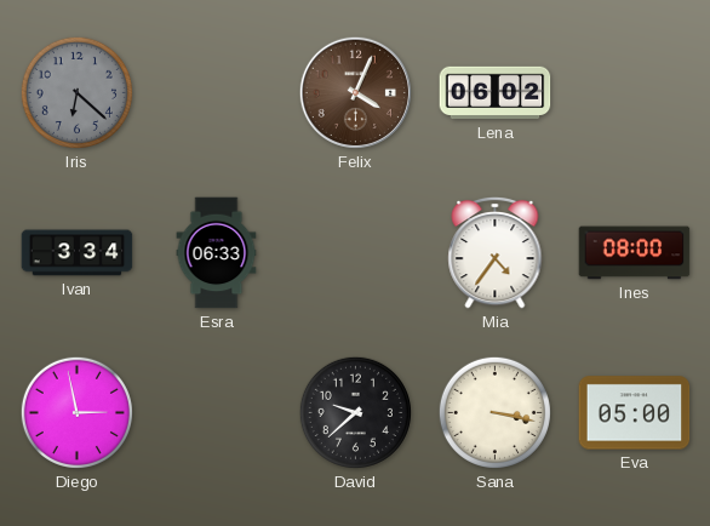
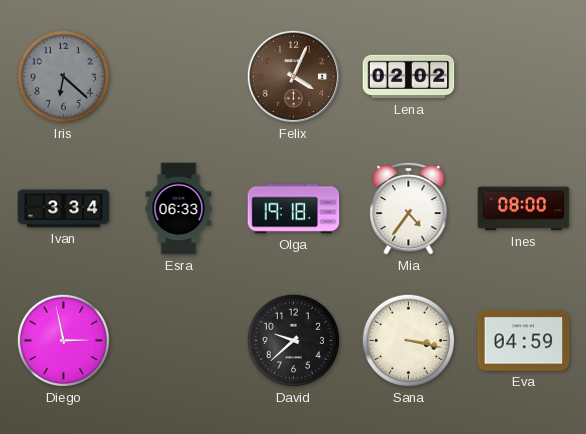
Lena: 06:02 -> 02:02 (409, 77)
Olga: none -> 19:18 (294, 209)
Eva: 05:00 -> 04:59 (524, 341)
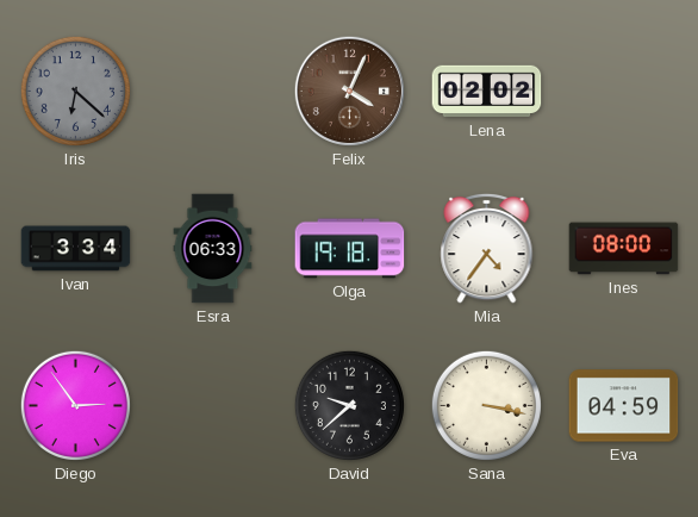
Diego: 2:58 -> 2:54 (75, 405)
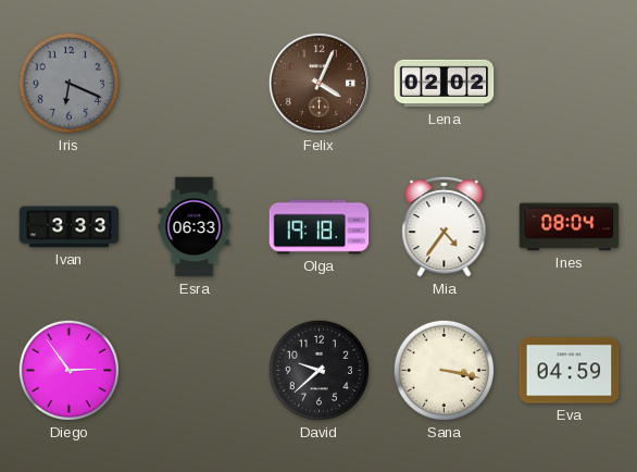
Iris: 6:22 -> 6:19 (68, 83)
Ivan: 3:34 -> 3:33 (70, 227)
Ines: 08:00 -> 08:04 (570, 227)
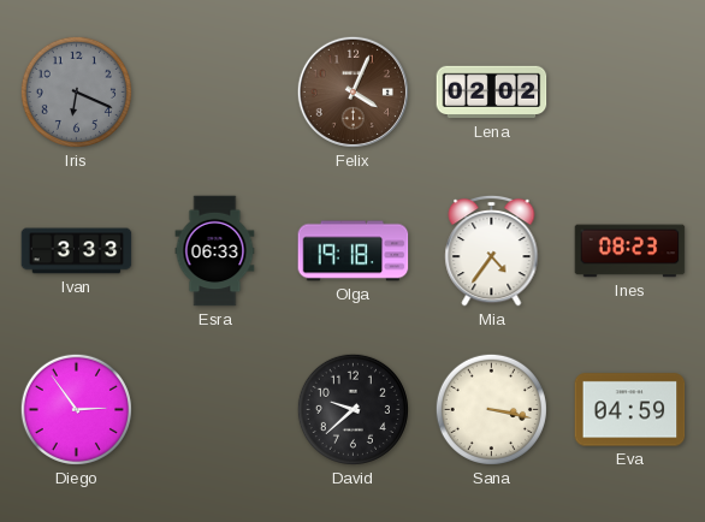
Ines: 08:04 -> 08:23 (630, 251)
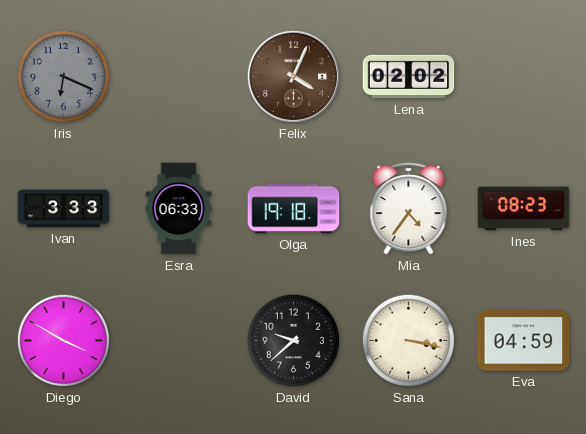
Diego: 2:54 -> 3:50 (63, 340)
